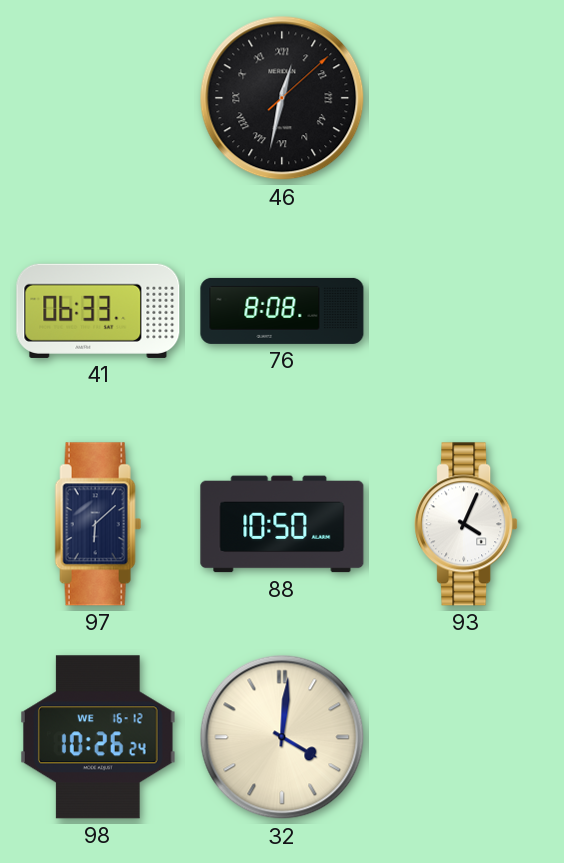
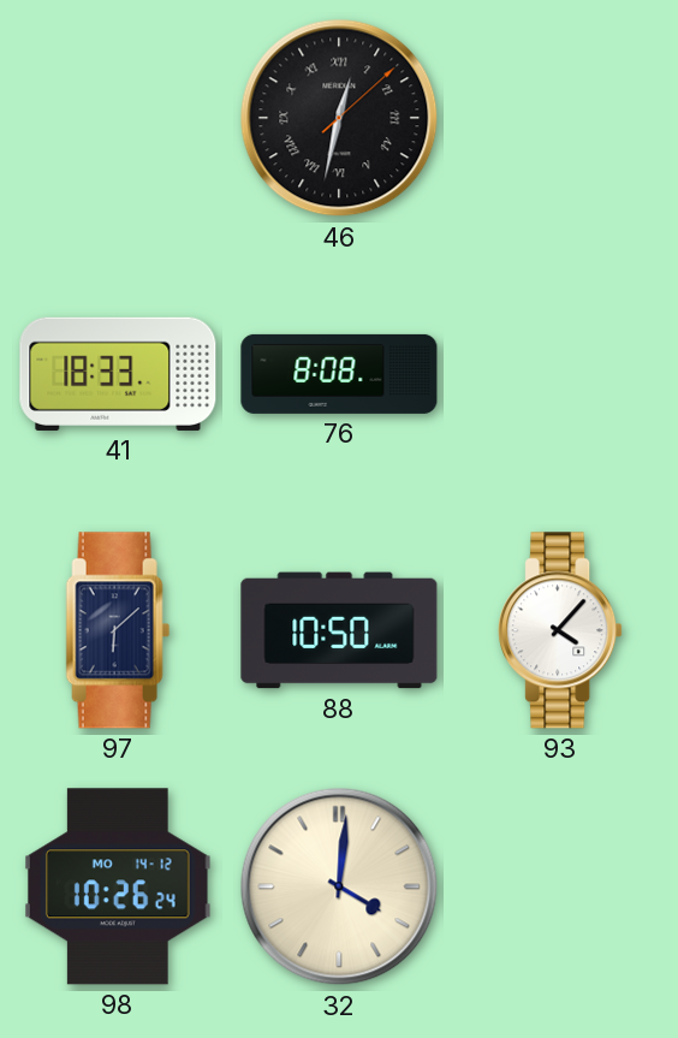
41: 06:33 -> 18:33 (118, 374)
93: 4:04 -> 4:07 (560, 630)
98 date: WE 16-12 -> MO 14-12 (119, 886)
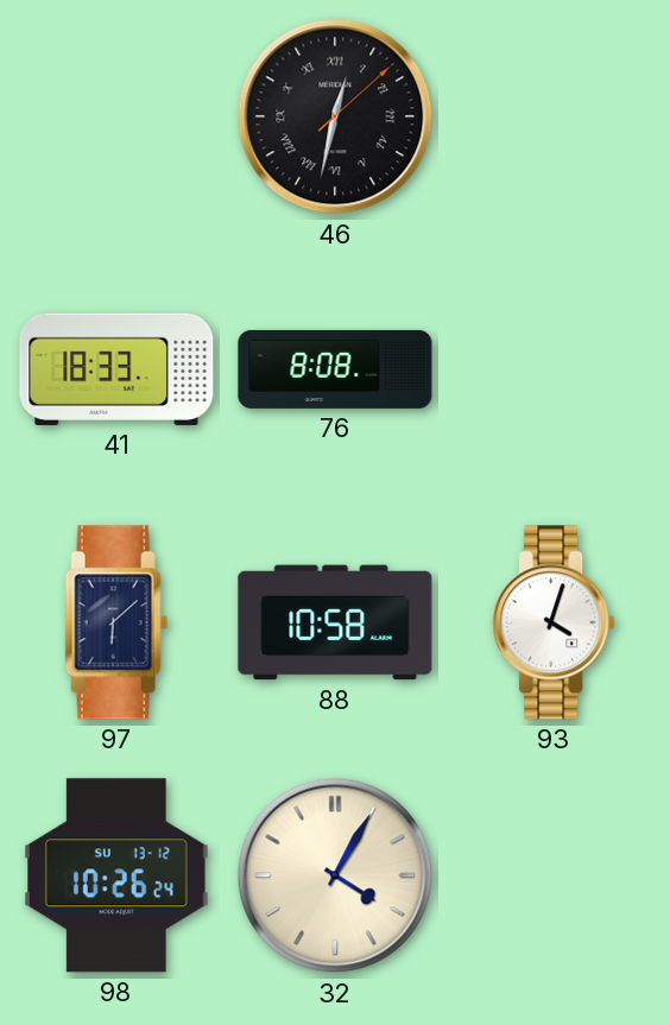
88: 10:50 -> 10:58 (335, 622)
93: 4:07 -> 4:03 (554, 622)
98 date: MO 14-12 -> SU 13-12 (118, 875)
32: 4:01 -> 4:05 (335, 875)
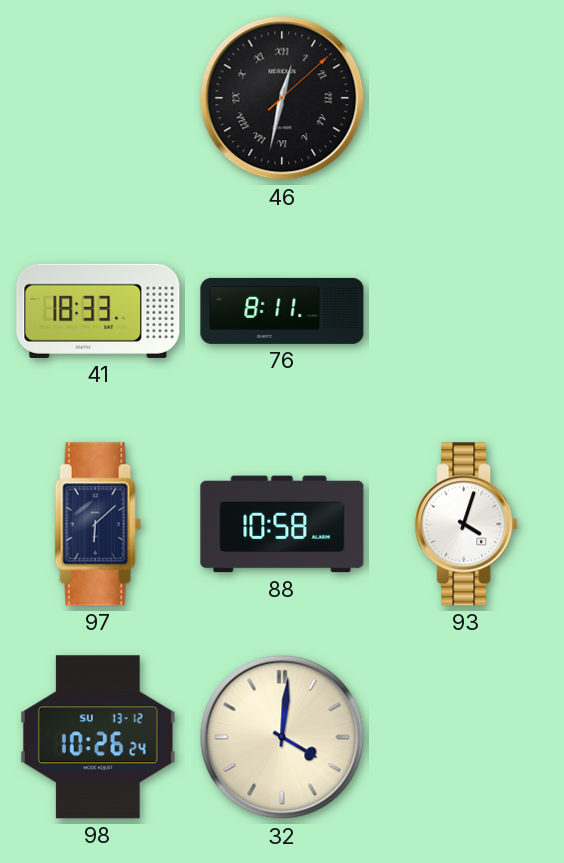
76: 8:08 -> 8:11 (282, 311)
32: 4:05 -> 4:01 (282, 737)
